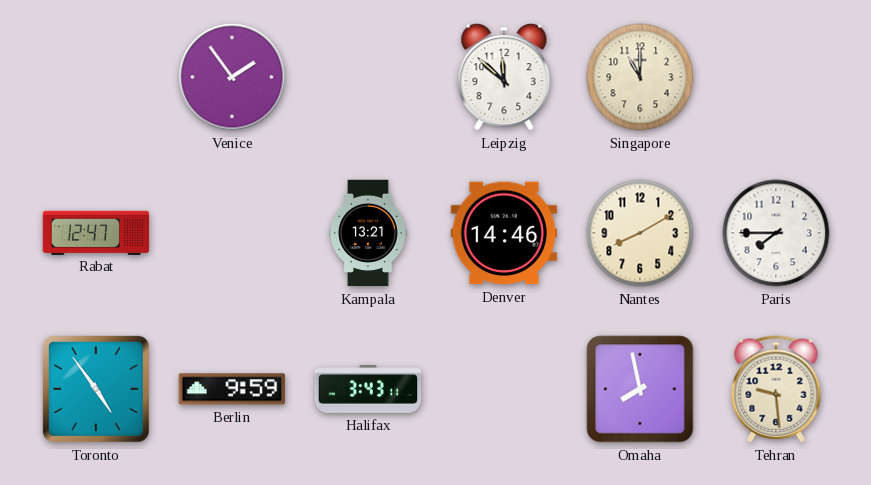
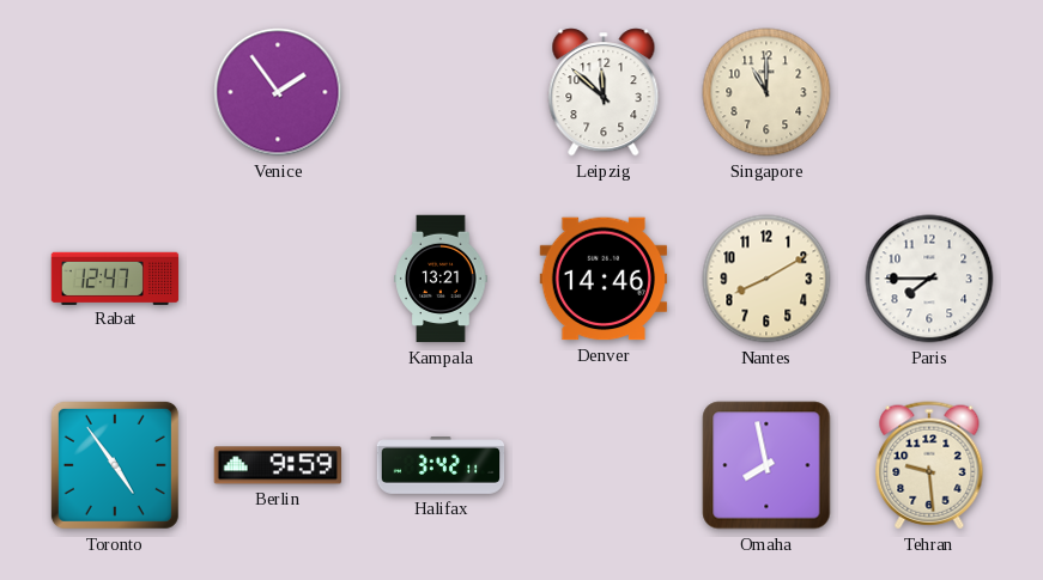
Halifax: 3:43 -> 3:42 (441, 466)
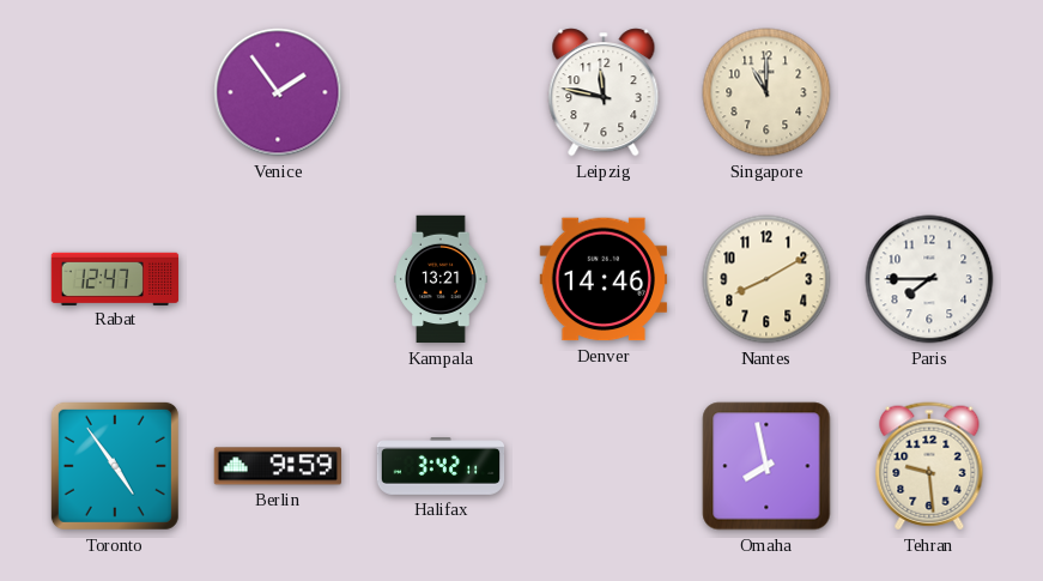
Leipzig: 11:52 -> 11:47 (604, 92)
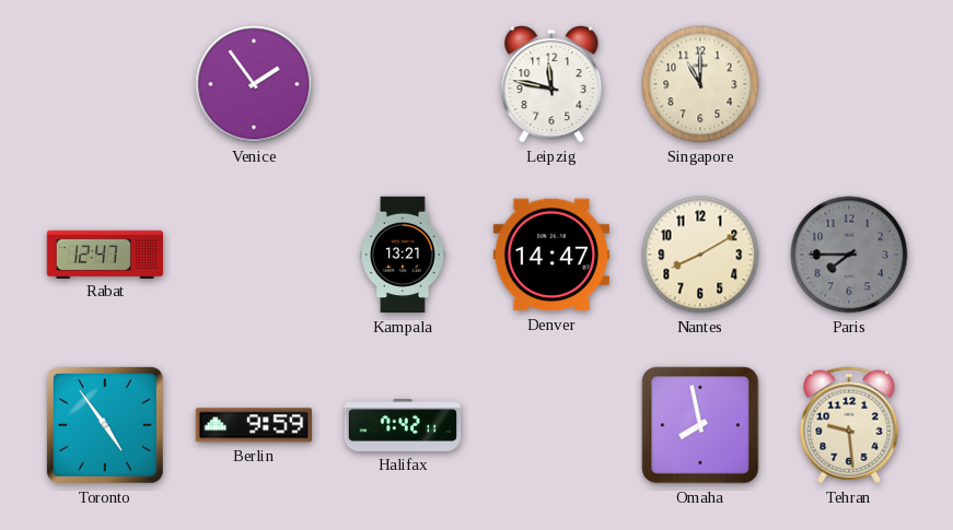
Denver: 14:46 -> 14:47 (550, 255)
Paris dial: white -> grey (849, 255)
Halifax: 3:42 -> 7:42 (403, 426)
